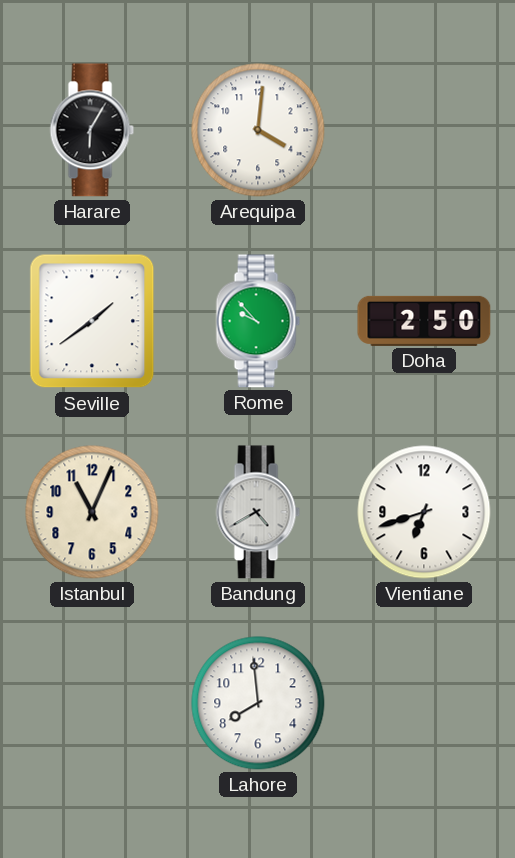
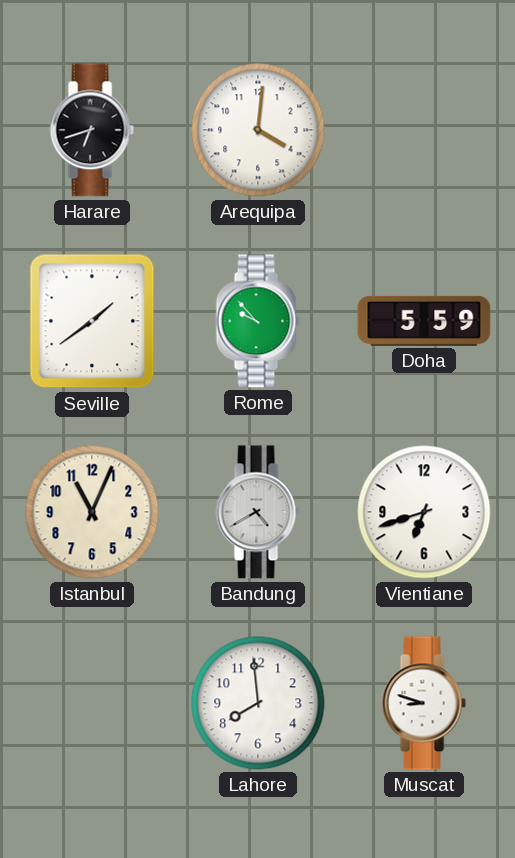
Harare: 6:05 -> 6:42 (92, 130)
Doha: 2:50 -> 5:59 (424, 321)
Muscat: none -> 8:48 (424, 703)
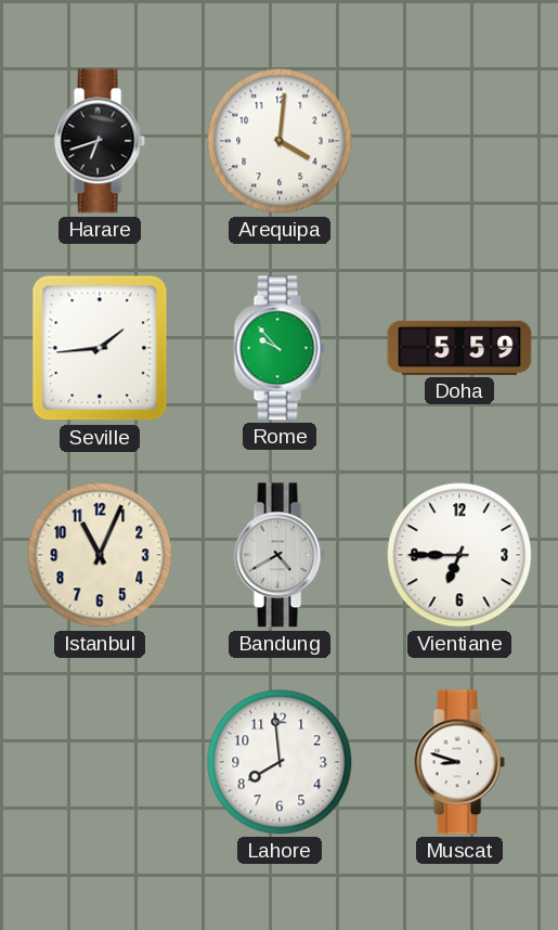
Seville: 1:39 -> 1:44 (100, 348)
Vientiane: 6:42 -> 6:45 (459, 555)
